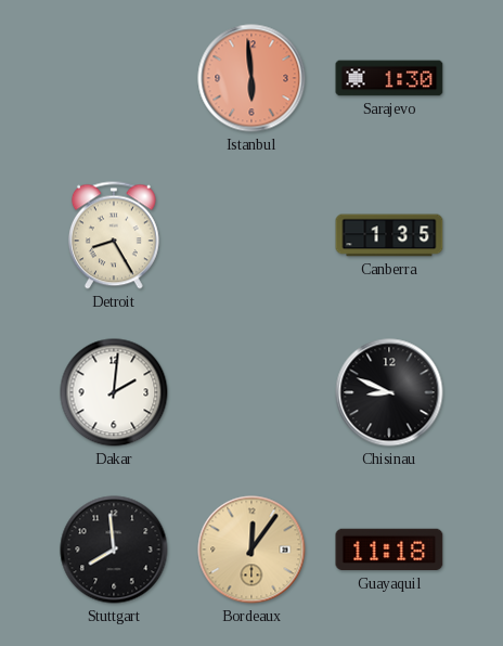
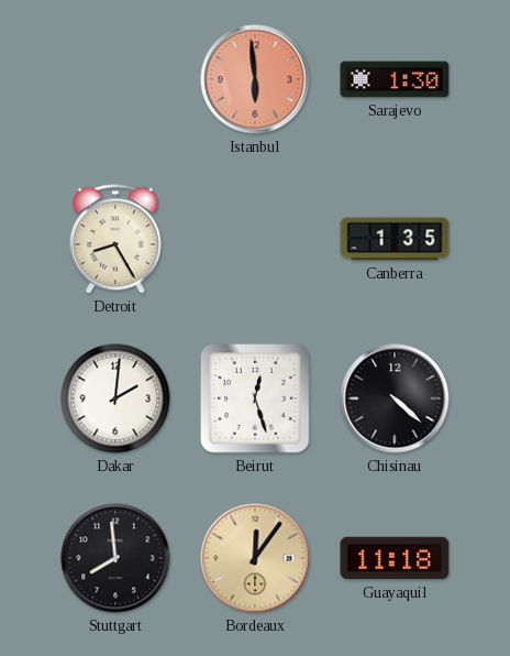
Beirut: none -> 12:27 (255, 398)
Chisinau: 8:49 -> 4:22 (395, 398)
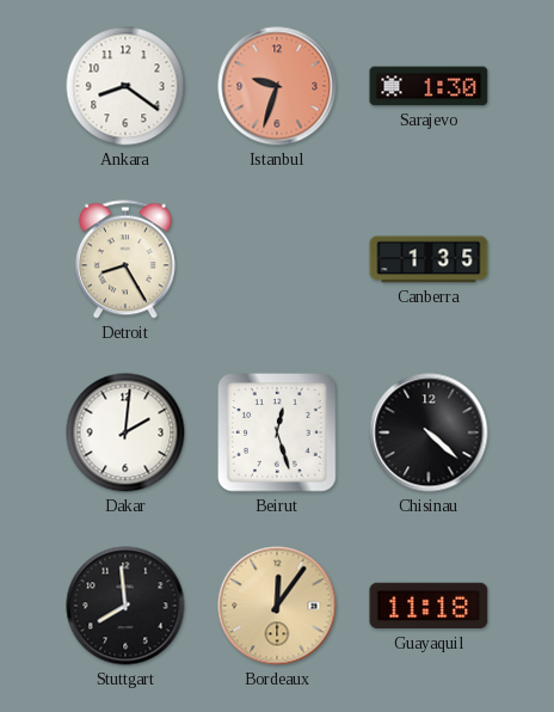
Ankara: none -> 8:21 (125, 86)
Istanbul: 5:59 -> 9:33 (277, 86)
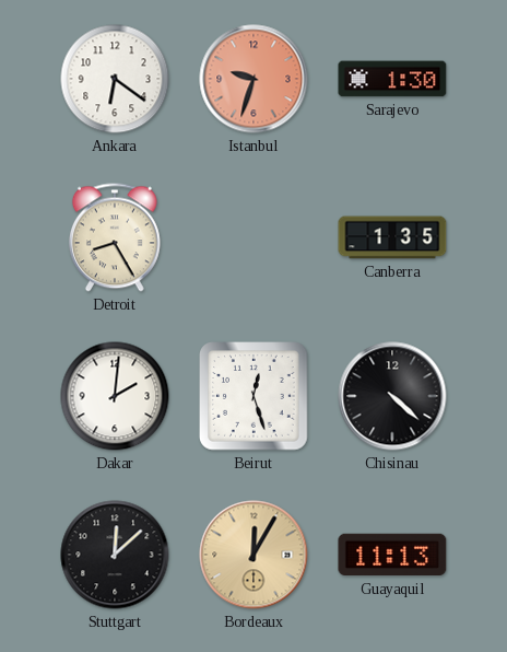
Ankara: 8:21 -> 6:21 (115, 79)
Stuttgart: 7:59 -> 12:08 (115, 555)
Bordeaux: 12:06 -> 12:05 (253, 555)
Guayaquil: 11:18 -> 11:13 (392, 555)
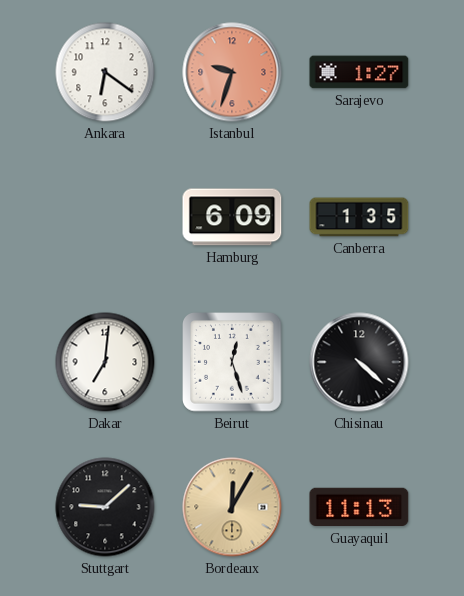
Sarajevo: 1:30 -> 1:27 (359, 72)
Detroit: 8:25 -> none (115, 237)
Hamburg: none -> 6:09 (232, 217)
Dakar: 2:01 -> 7:01 (105, 362)
Stuttgart: 12:08 -> 9:08 (105, 507)
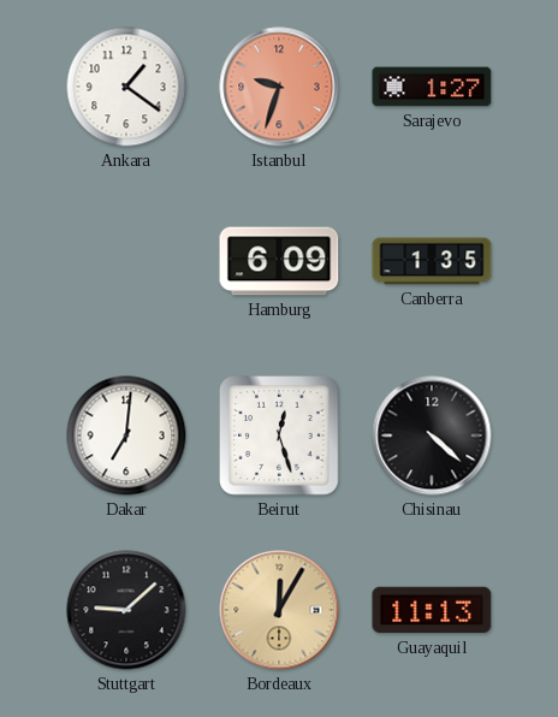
Ankara: 6:21 -> 1:21 (126, 87)
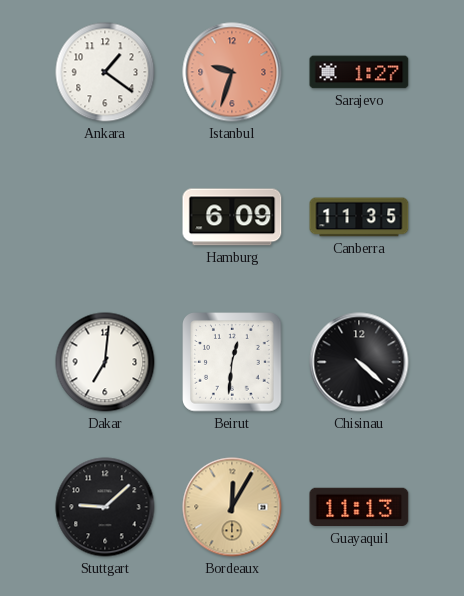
Canberra: 1:35 -> 11:35 (359, 217)
Beirut: 12:27 -> 12:31 (232, 362)
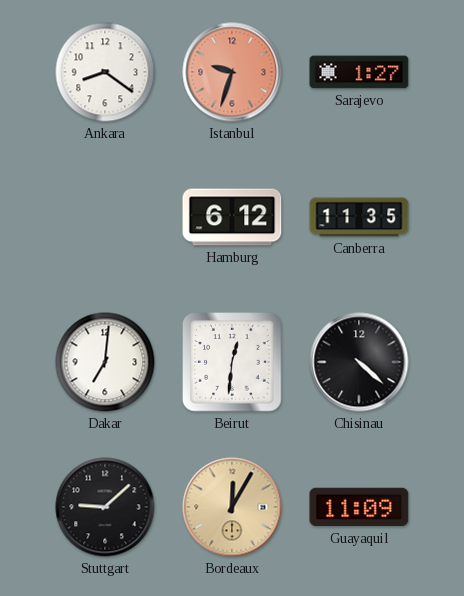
Ankara: 1:21 -> 8:21 (105, 72)
Hamburg: 6:09 -> 6:12 (232, 217)
Guayaquil: 11:13 -> 11:09 (359, 507)
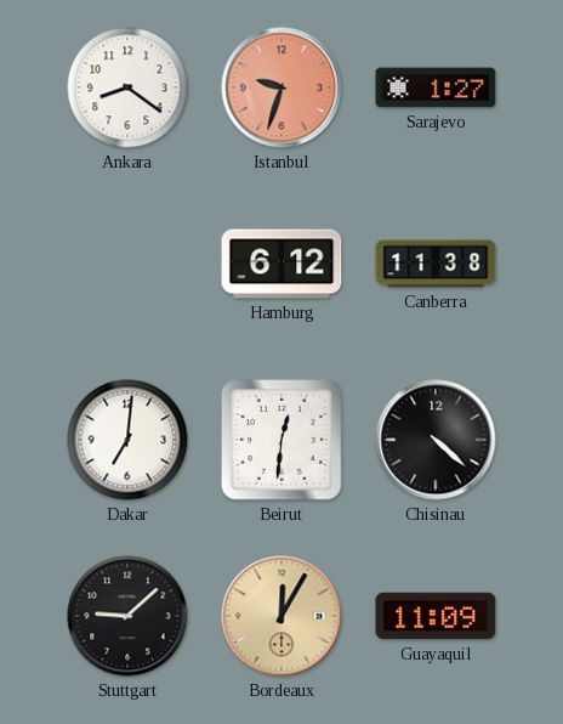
Canberra: 11:35 -> 11:38 (436, 264)
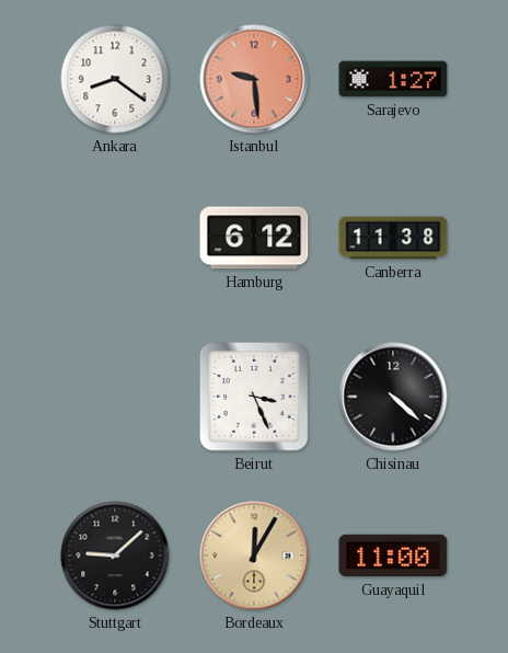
Istanbul: 9:33 -> 9:29 (254, 79)
Dakar: 7:01 -> none (127, 440)
Beirut: 12:31 -> 3:26 (254, 397)
Guayaquil: 11:09 -> 11:00 (393, 555)
